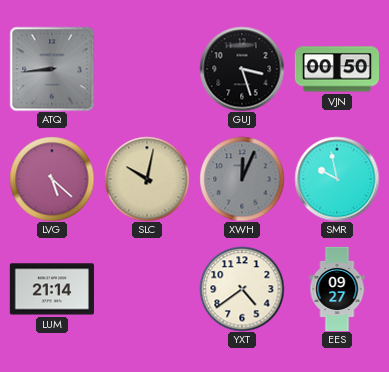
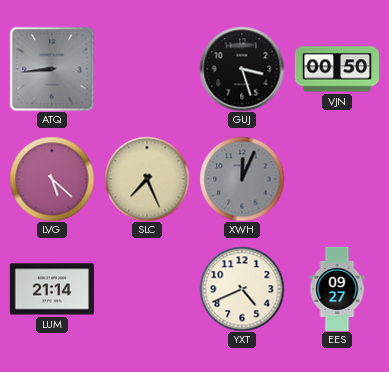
SLC: 10:02 -> 7:26 (147, 179)
SMR: 9:58 -> none (337, 179)
YXT: 4:39 -> 4:41 (242, 289)
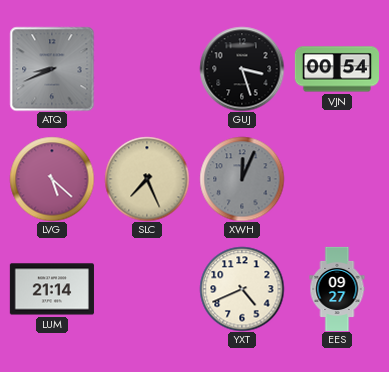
ATQ: 8:44 -> 8:41 (52, 69)
VJN: 00:50 -> 00:54 (336, 69)
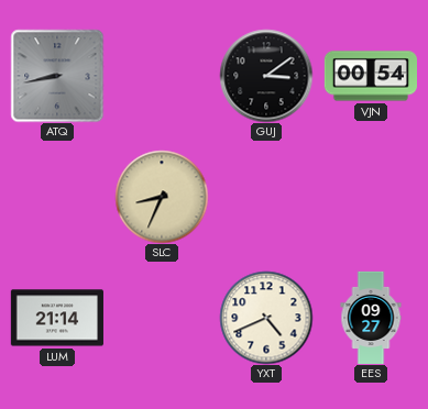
ATQ: 8:41 -> 8:43 (57, 76)
GUJ: 3:27 -> 3:09 (266, 76)
LVG: 5:22 -> none (52, 179)
SLC: 7:26 -> 8:34 (162, 197)
XWH: 12:04 -> none (242, 179)
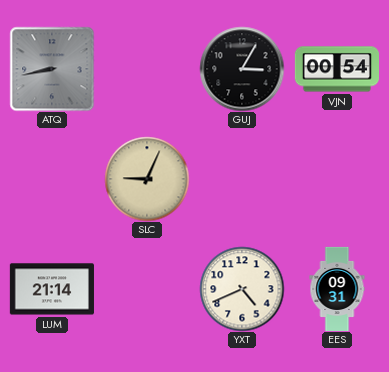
GUJ: 3:09 -> 3:05 (242, 69)
SLC: 8:34 -> 9:04 (147, 179)
EES: 09:27 -> 09:31 (337, 289)
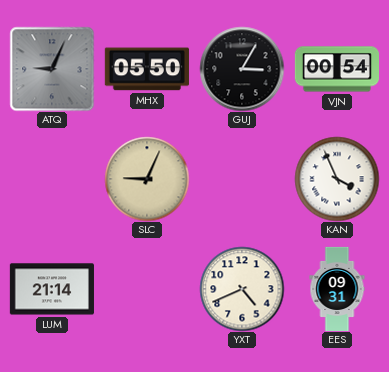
ATQ: 8:43 -> 9:04 (52, 69)
MHX: none -> 05:50 (147, 69)
KAN: none -> 3:56 (337, 179)
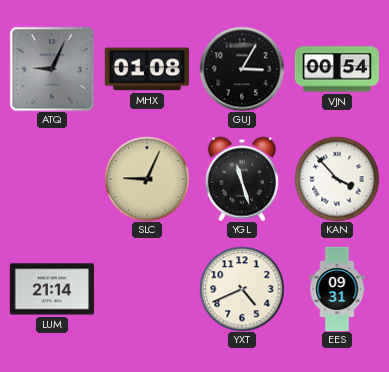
MHX: 05:50 -> 01:08 (147, 69)
YGL: none -> 11:27 (242, 179)
KAN: 3:56 -> 3:53 (337, 179)
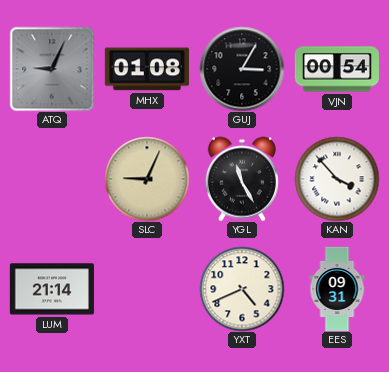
YGL: 11:27 -> 11:25 (242, 179)
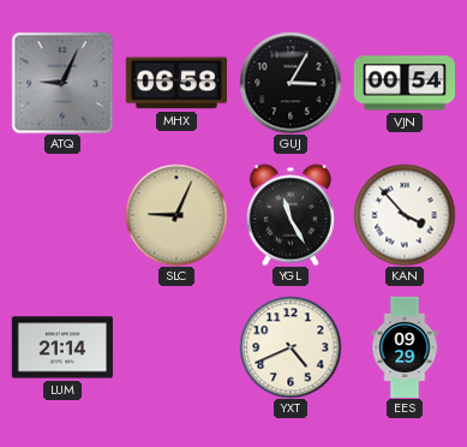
MHX: 01:08 -> 06:58 (176, 83)
EES: 09:31 -> 09:29 (405, 347)
